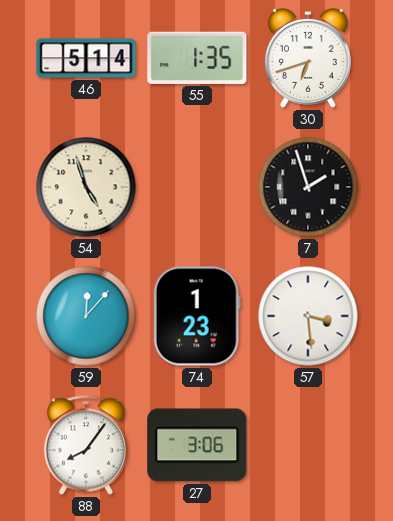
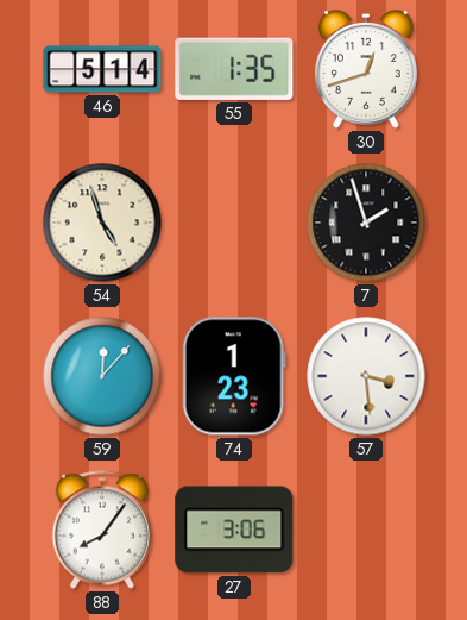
30: 6:42 -> 12:42 (366, 70)
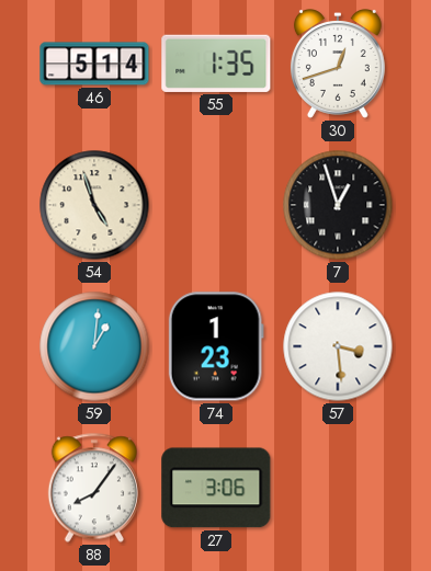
7: 1:57 -> 12:57 (338, 205)
59: 12:07 -> 1:01 (94, 346)
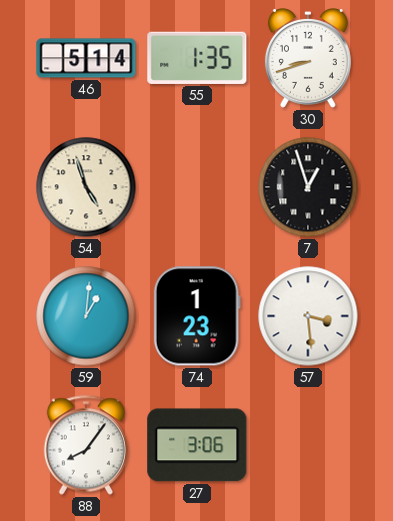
30: 12:42 -> 8:42 (308, 59)
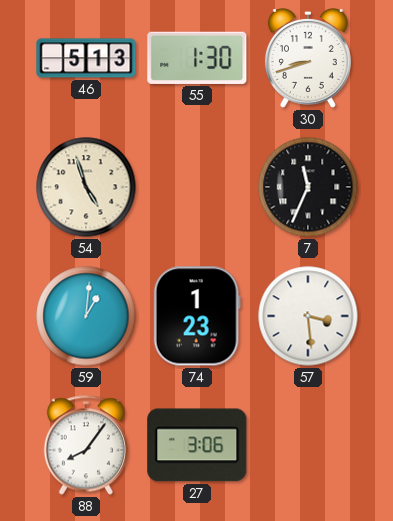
46: 5:14 -> 5:13 (86, 58)
55: 1:35 -> 1:30 (197, 58)
7: 12:57 -> 11:34 (308, 187)
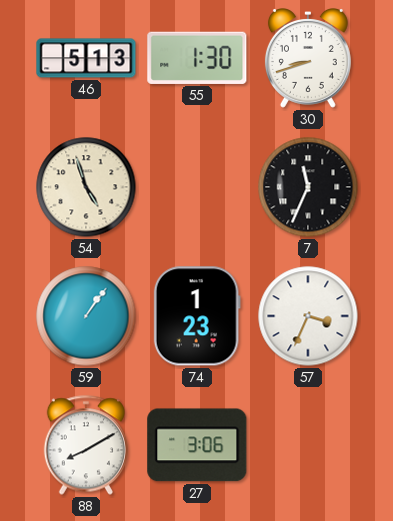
59: 1:01 -> 1:06 (86, 316)
57: 3:29 -> 3:34 (308, 316)
88: 8:06 -> 8:10 (86, 445)
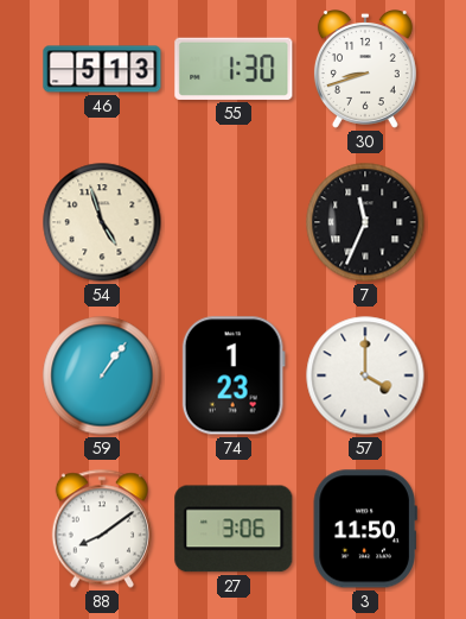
57: 3:34 -> 4:00 (365, 375)
88: 8:10 -> 8:09 (102, 529)
3: none -> 11:50 (365, 529)
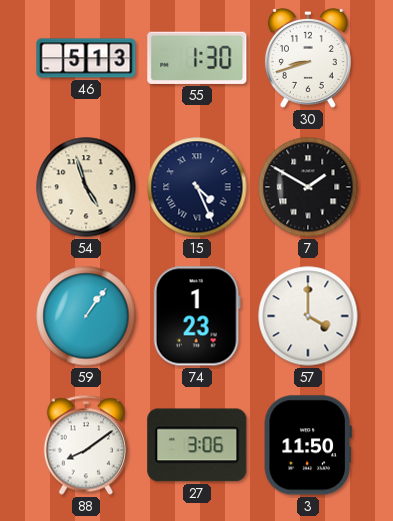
15: none -> 4:26 (197, 187)
7: 11:34 -> 1:50 (308, 187)
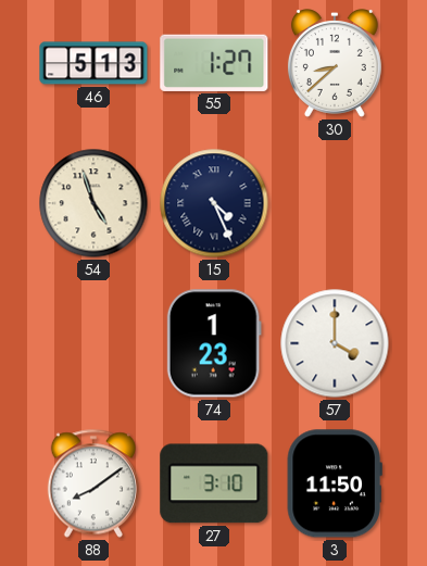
55: 1:30 -> 1:27 (214, 63)
30: 8:42 -> 8:38 (335, 64)
7: 1:50 -> none (308, 187)
59: 1:06 -> none (86, 316)
27: 3:06 -> 3:10 (214, 483)
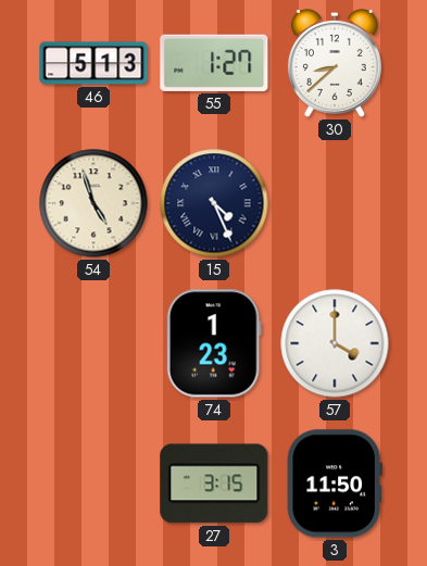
88: 8:09 -> none (93, 483)
27: 3:10 -> 3:15 (214, 483)
